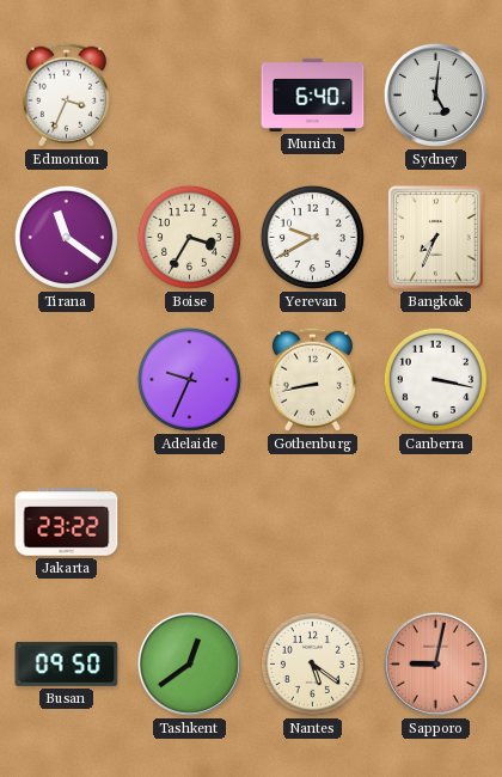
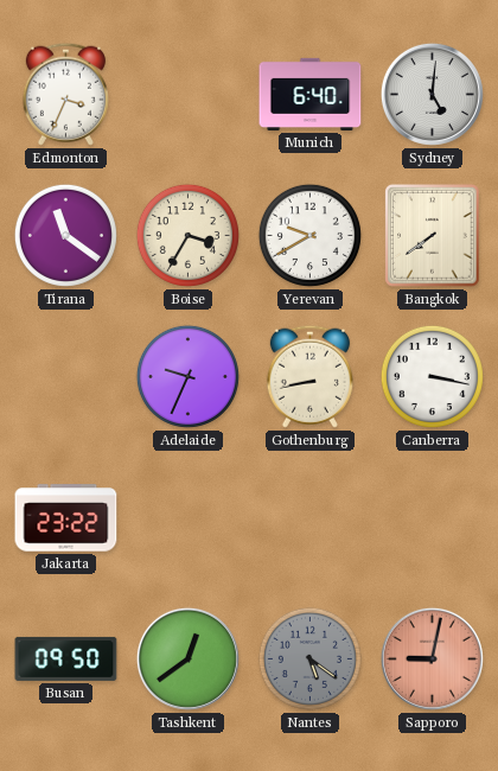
Bangkok: 7:34 -> 7:39 (433, 236)
Nantes dial: cream -> grey (309, 658)
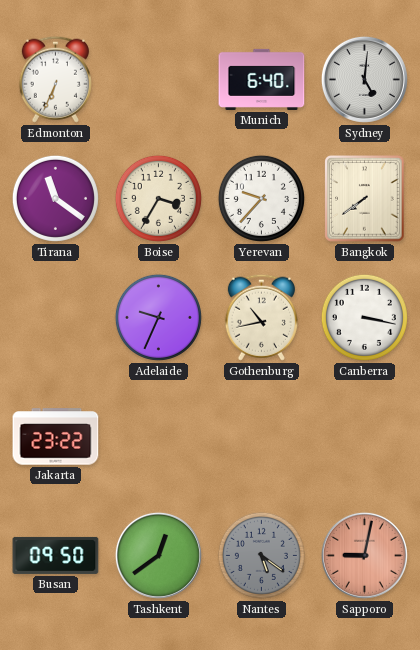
Edmonton: 3:34 -> 6:34 (55, 79)
Yerevan: 9:40 -> 9:37 (261, 198)
Gothenburg: 8:43 -> 10:43 (261, 317)
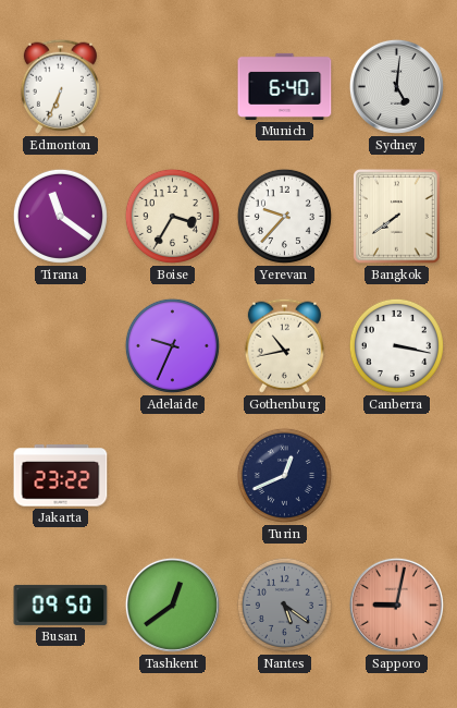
Turin: none -> 12:41 (284, 475)
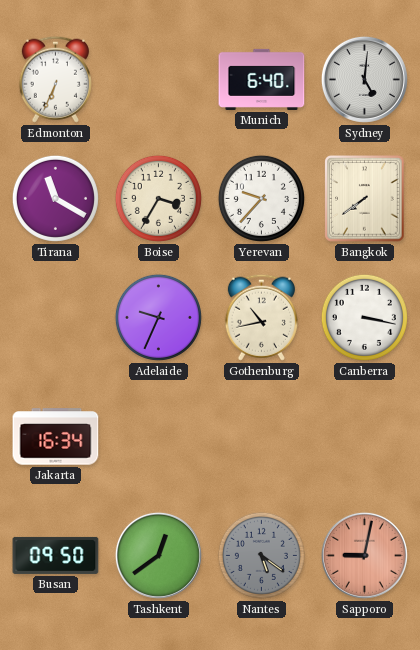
Tirana: 11:21 -> 11:20 (55, 198)
Jakarta: 23:22 -> 16:34 (56, 437)
Turin: 12:41 -> none (284, 475)
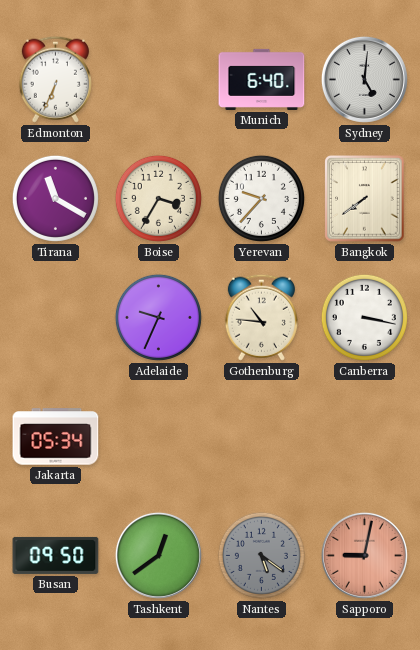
Gothenburg: 10:43 -> 10:46 (261, 317)
Jakarta: 16:34 -> 05:34 (56, 437)
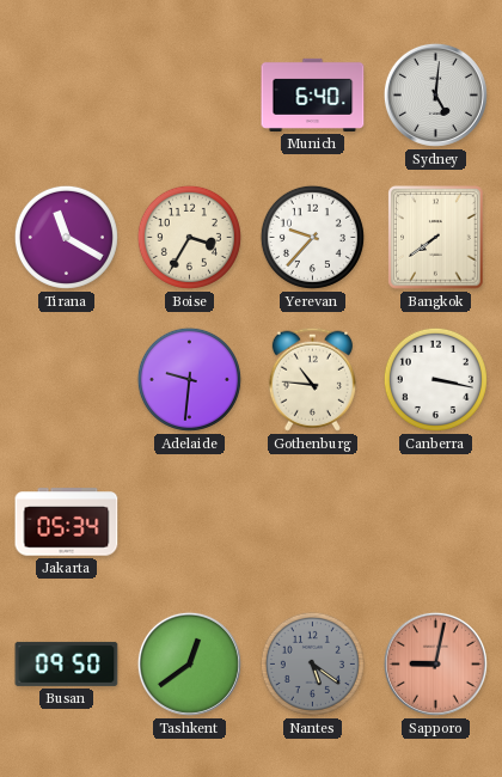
Edmonton: 6:34 -> none (55, 79)
Adelaide: 9:34 -> 9:31 (189, 379)
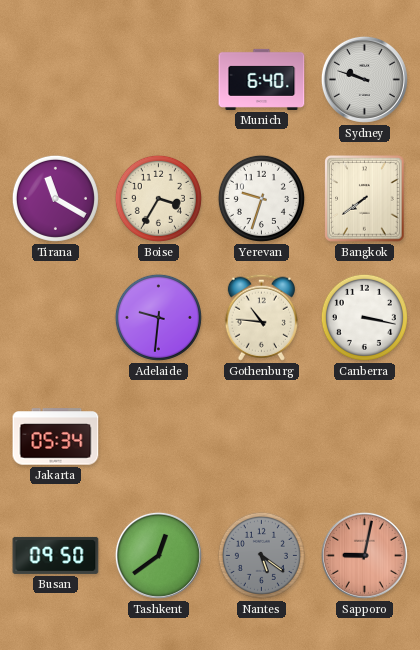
Sydney: 5:01 -> 9:48 (364, 79)
Yerevan: 9:37 -> 9:33 (261, 198)
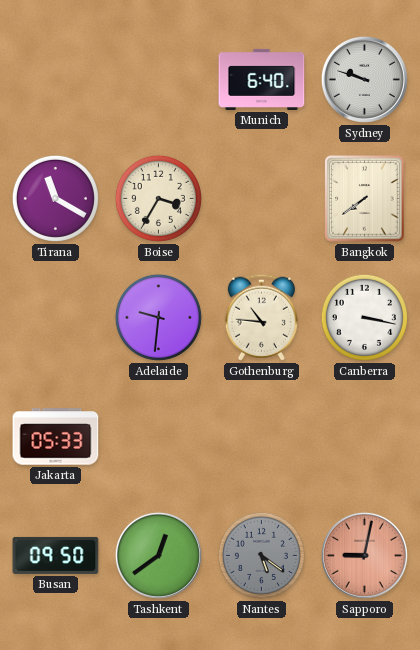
Yerevan: 9:33 -> none (261, 198)
Jakarta: 05:34 -> 05:33 (56, 437)
